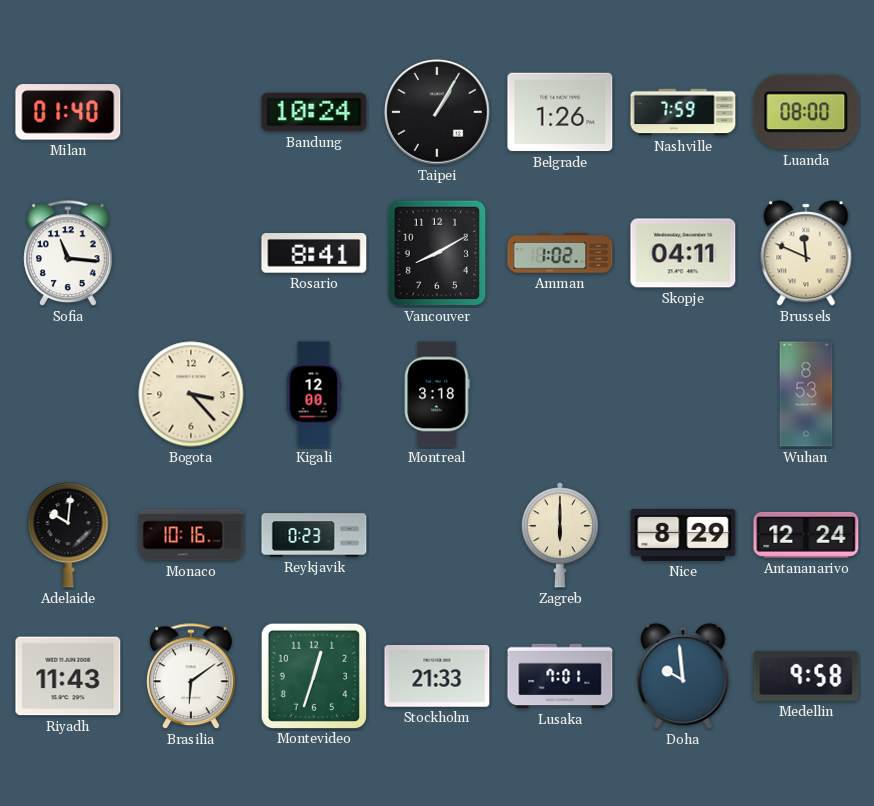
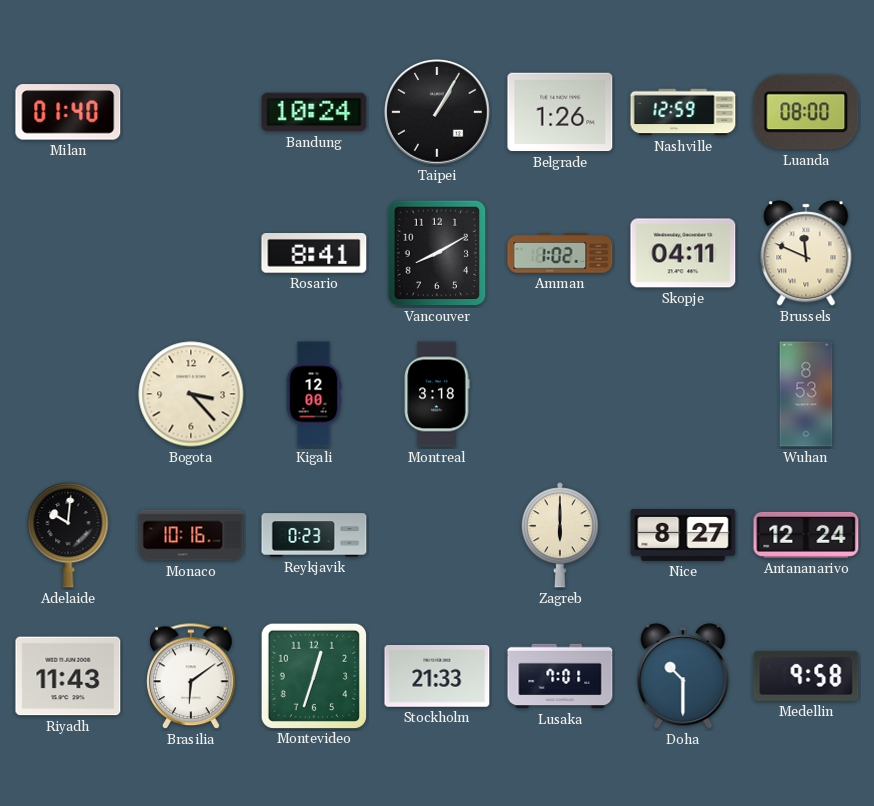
Nashville: 7:59 -> 12:59 (683, 112)
Sofia: 11:16 -> none (68, 254)
Nice: 8:29 -> 8:27 (683, 535)
Doha: 9:59 -> 10:30 (683, 676)
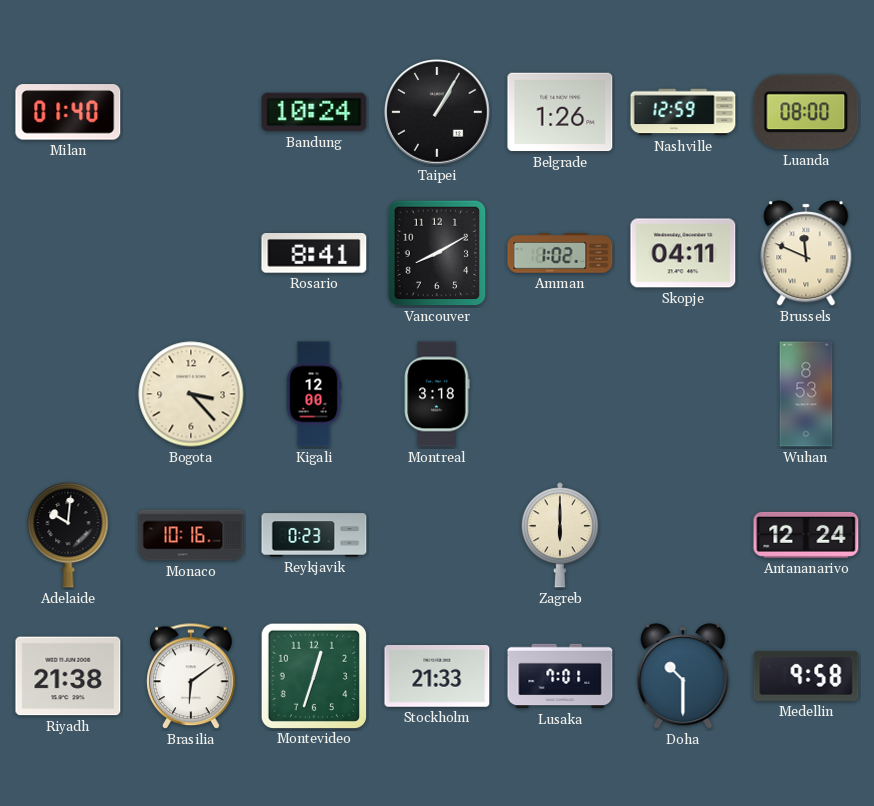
Nice: 8:27 -> none (683, 535)
Riyadh: 11:43 -> 21:38 (68, 676)
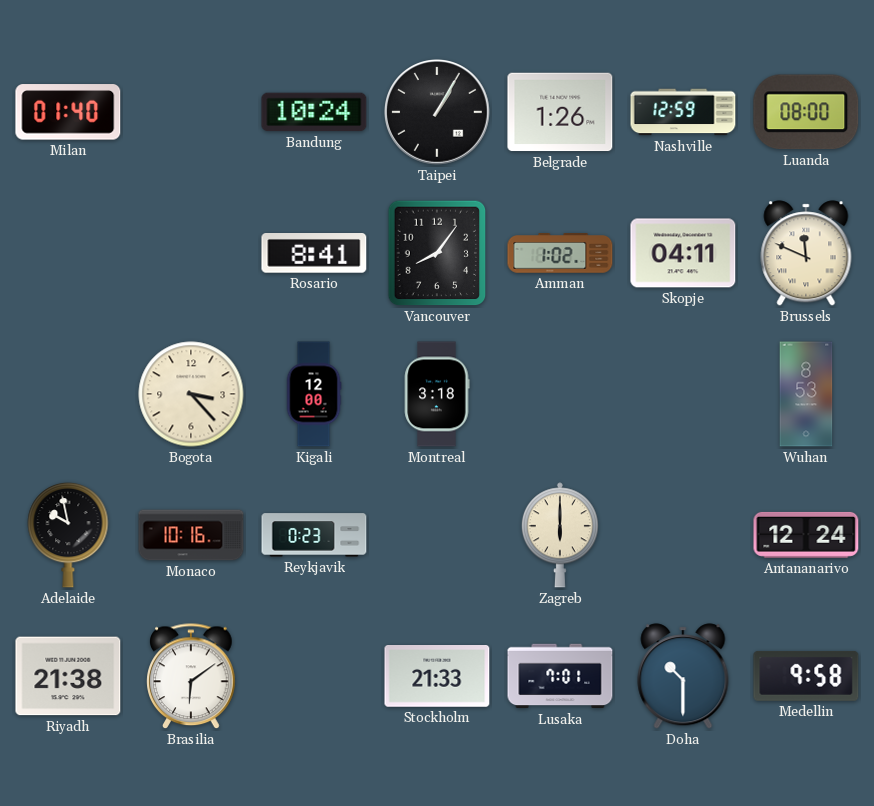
Vancouver: 8:10 -> 8:06 (437, 253)
Adelaide: 10:01 -> 9:58 (68, 535)
Montevideo: 12:33 -> none (313, 675)
